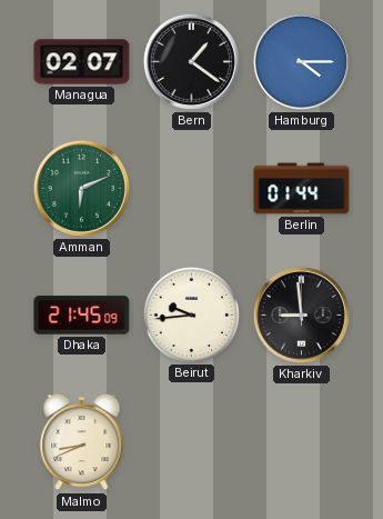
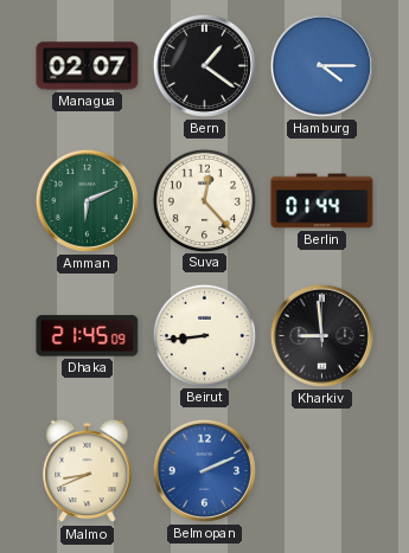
Suva: none -> 12:23 (204, 200)
Beirut: 9:44 -> 8:44 (204, 335)
Belmopan: none -> 2:11 (204, 470)
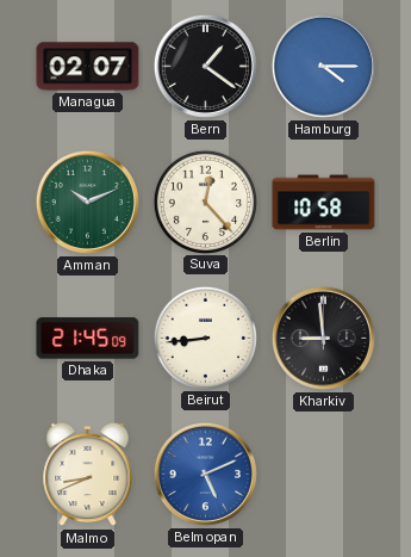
Amman: 6:11 -> 10:11 (87, 202)
Berlin: 01:44 -> 10:58 (324, 203)
Belmopan: 2:11 -> 5:11 (205, 474)
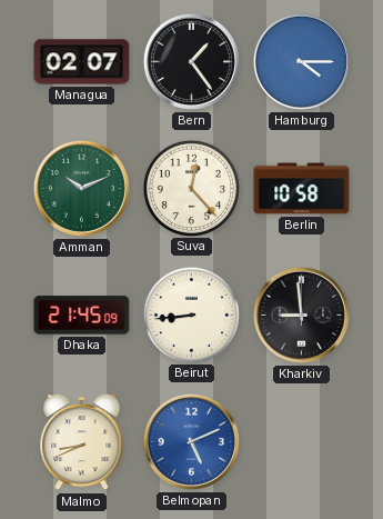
Bern: 1:21 -> 1:24 (191, 61)
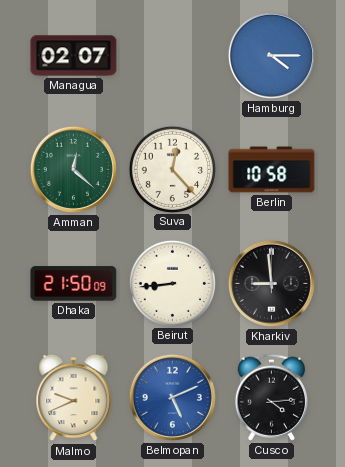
Bern: 1:24 -> none (191, 61)
Amman: 10:11 -> 12:22 (73, 169)
Dhaka: 21:45 -> 21:50 (74, 284)
Malmo: 8:41 -> 9:41 (74, 398)
Cusco: none -> 4:14 (271, 397)
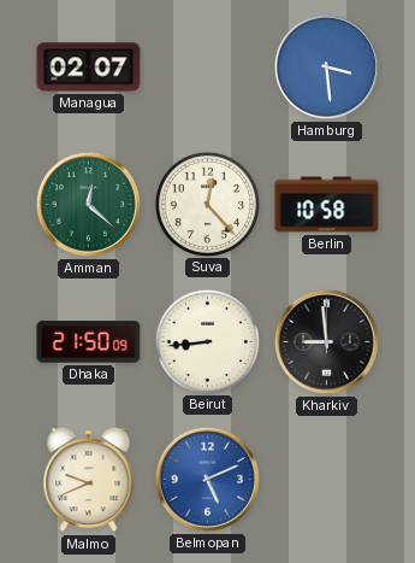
Hamburg: 4:15 -> 3:29 (326, 66)
Cusco: 4:14 -> none (271, 397)
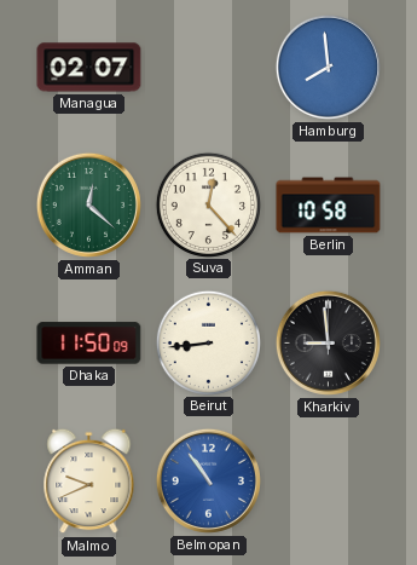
Hamburg: 3:29 -> 7:59 (328, 67)
Dhaka: 21:50 -> 11:50 (89, 344)
Belmopan: 5:11 -> 10:54 (208, 480)
